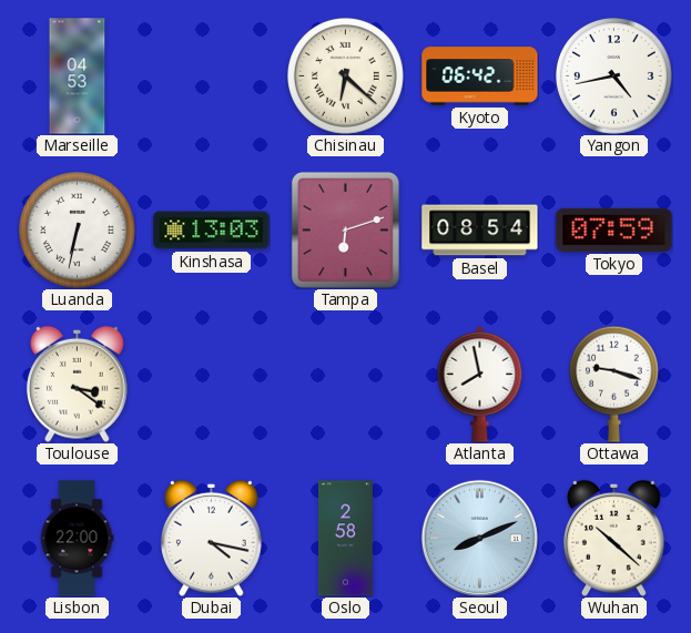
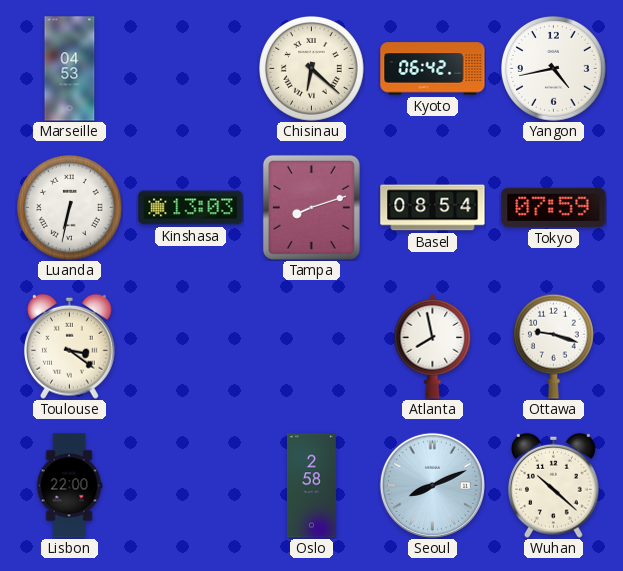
Tampa: 6:12 -> 8:12 (311, 207)
Dubai: 4:17 -> none (212, 538)
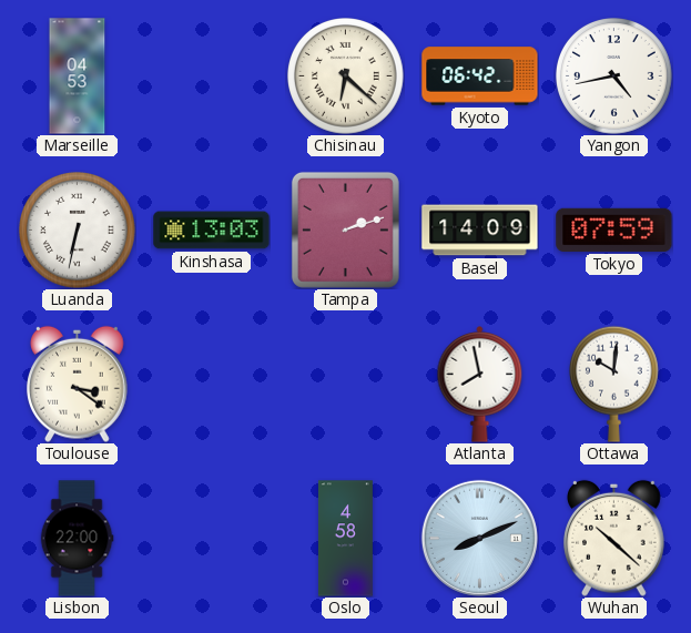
Tampa: 8:12 -> 2:12 (345, 229)
Basel: 08:54 -> 14:09 (480, 231)
Ottawa: 9:18 -> 10:01 (613, 384)
Oslo: 2:58 -> 4:58 (345, 539)
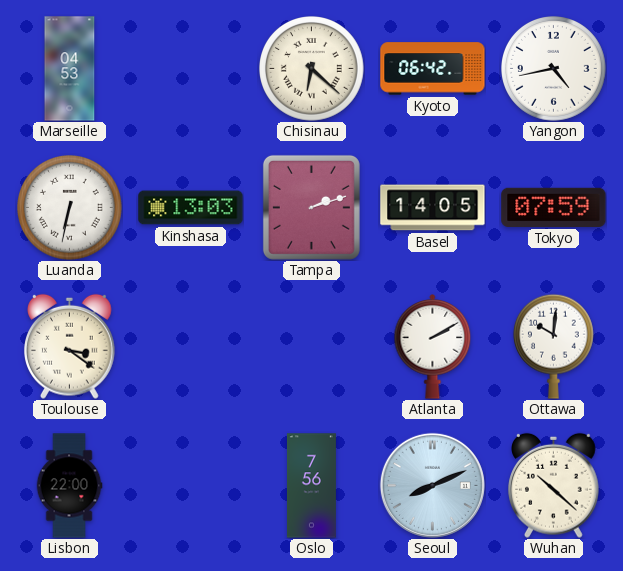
Basel: 14:09 -> 14:05 (433, 208)
Atlanta: 7:58 -> 2:10 (433, 347)
Oslo: 4:58 -> 7:56 (311, 486)
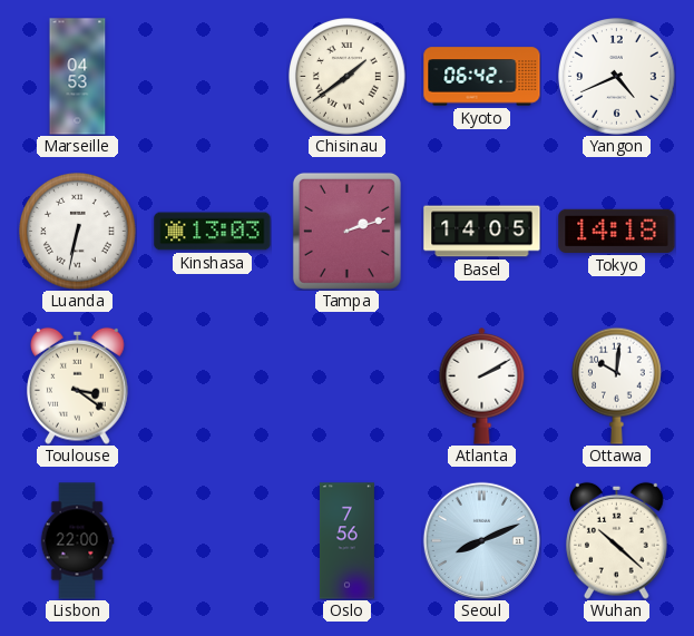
Chisinau: 6:22 -> 1:39 (348, 77)
Yangon: 4:43 -> 4:41 (617, 77)
Tokyo: 07:59 -> 14:18 (617, 231)
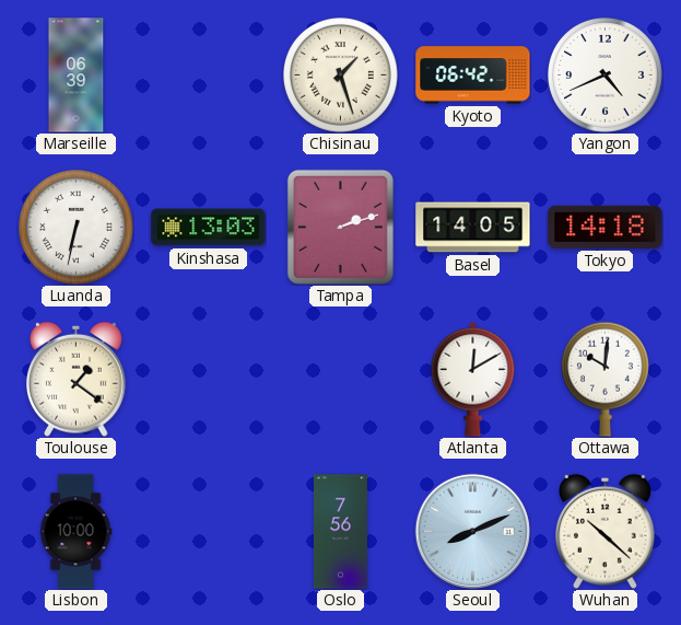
Marseille: 04:53 -> 06:39 (77, 76)
Chisinau: 1:39 -> 1:27 (341, 76)
Toulouse: 3:21 -> 1:21 (77, 379)
Atlanta: 2:10 -> 12:10 (473, 380)
Lisbon: 22:00 -> 10:00 (75, 532)
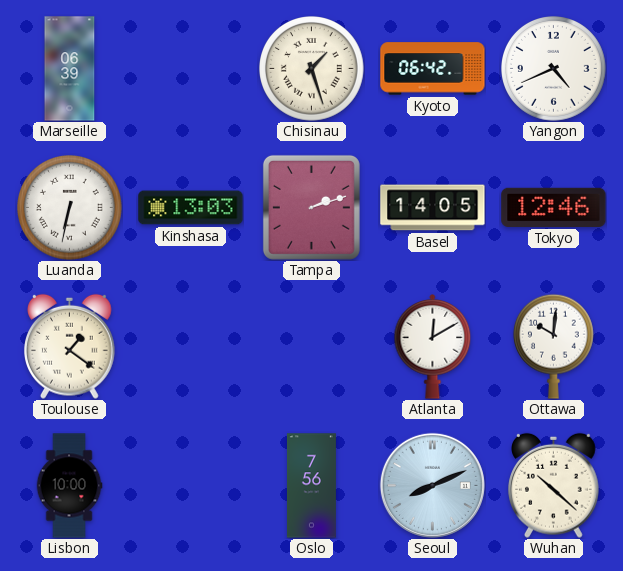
Tokyo: 14:18 -> 12:46 (554, 207)
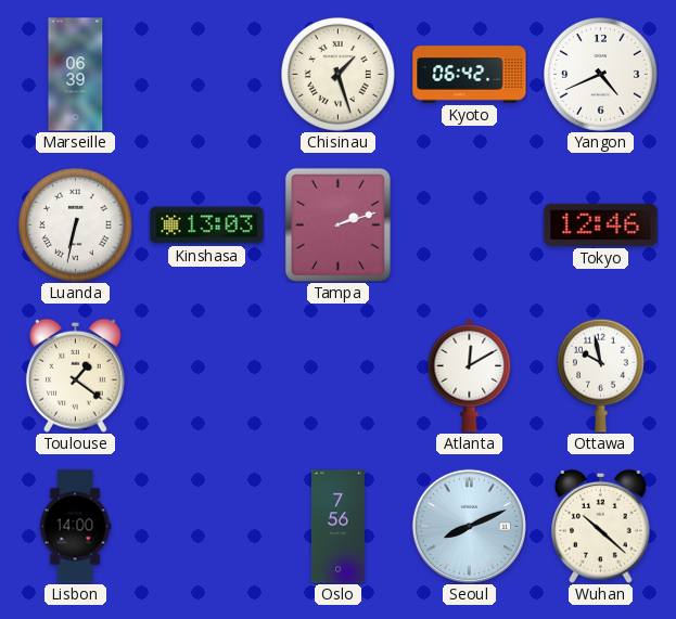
Basel: 14:05 -> none (433, 208)
Ottawa: 10:01 -> 9:58 (600, 375)
Lisbon: 10:00 -> 14:00 (75, 527)
